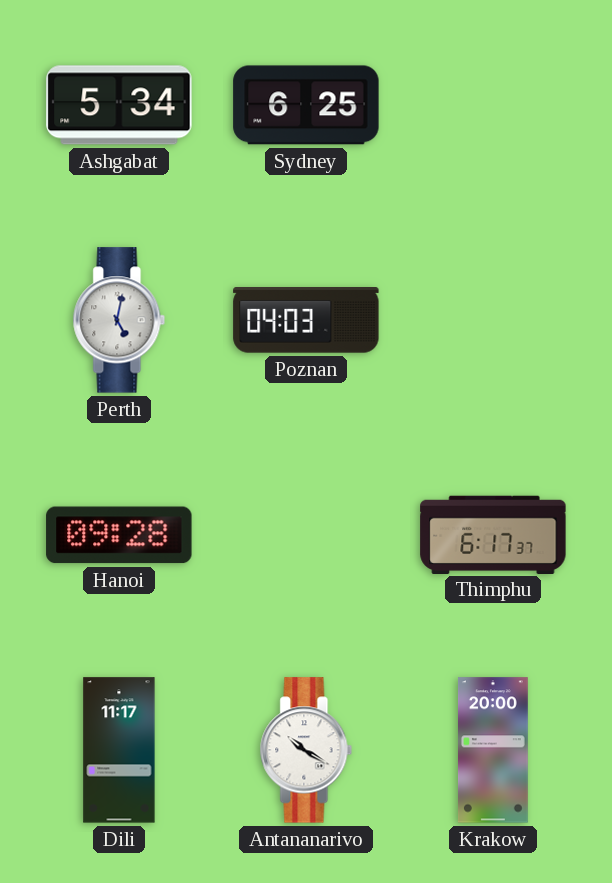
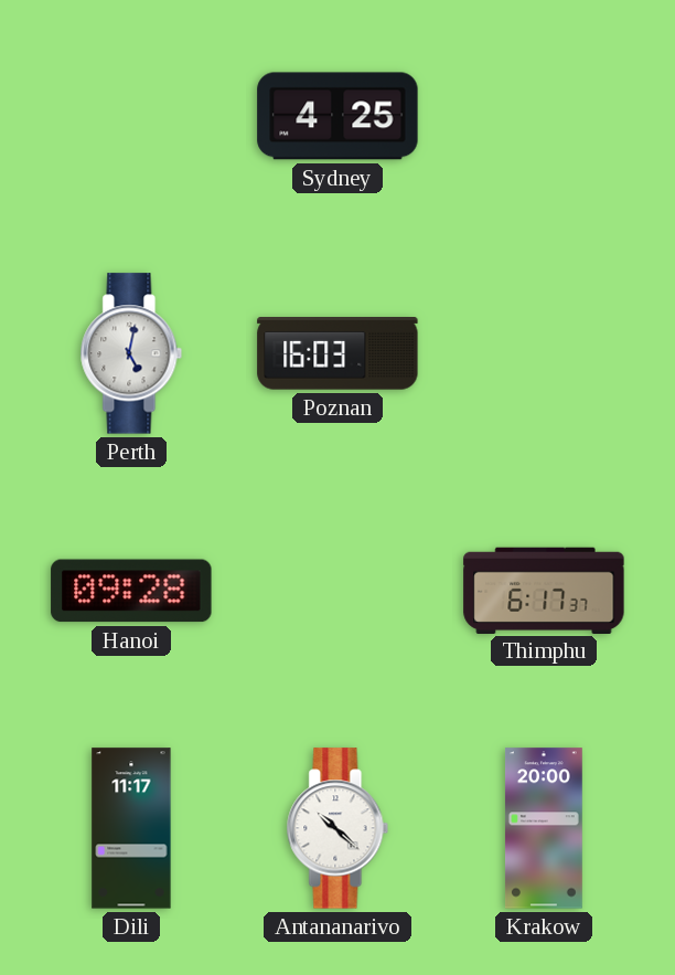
Ashgabat: 5:34 -> none (119, 105)
Sydney: 6:25 -> 4:25 (337, 116)
Poznan: 04:03 -> 16:03 (337, 353)
Antananarivo: 10:20 -> 10:22 (337, 828)
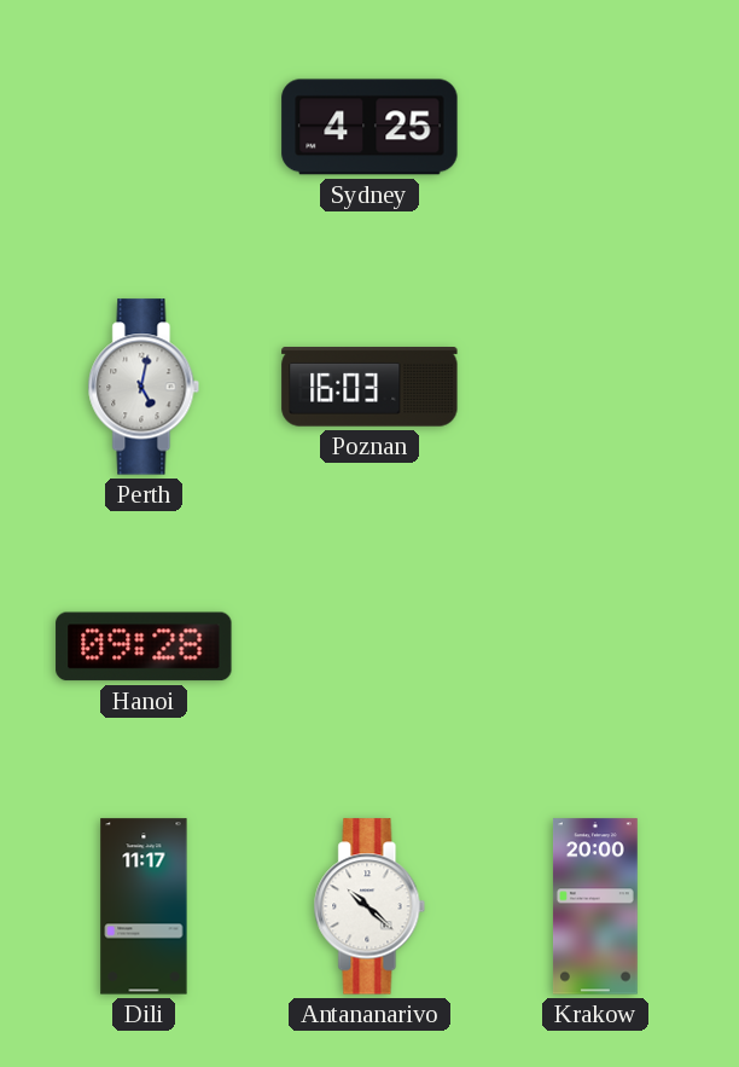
Thimphu: 6:17 -> none (544, 590)
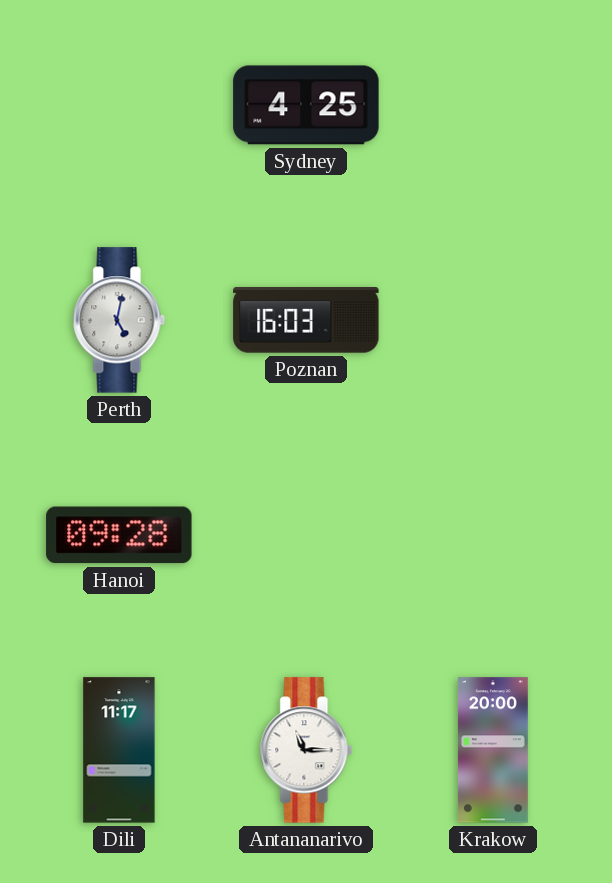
Antananarivo: 10:22 -> 11:15 (306, 750)
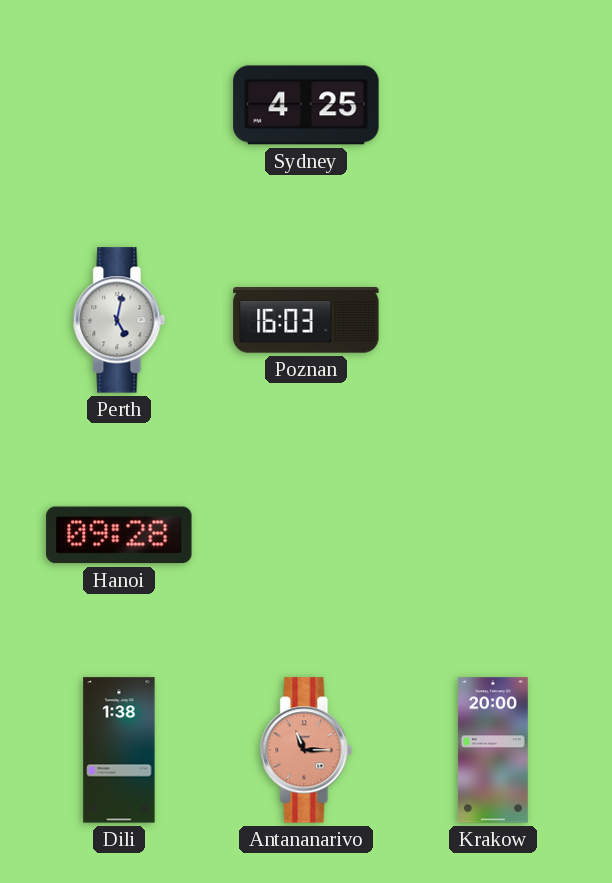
Dili: 11:17 -> 1:38 (119, 750)
Antananarivo dial: white -> salmon (306, 750)
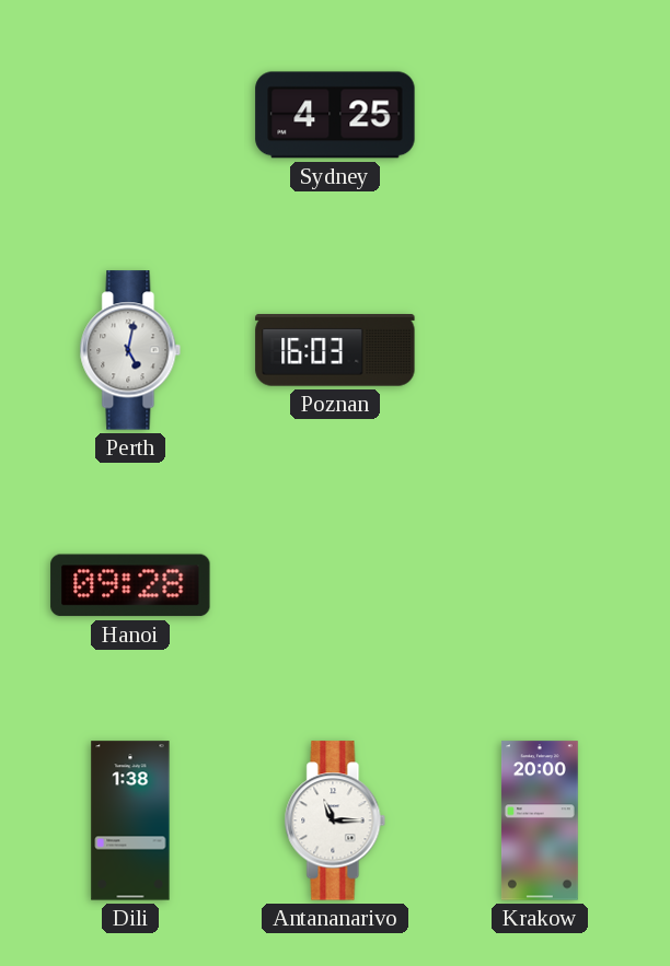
Antananarivo dial: salmon -> white (335, 820)
